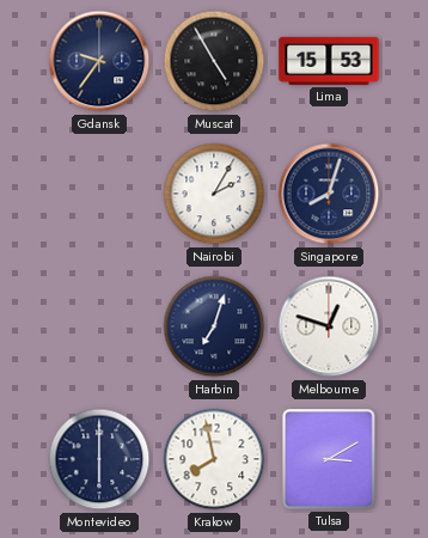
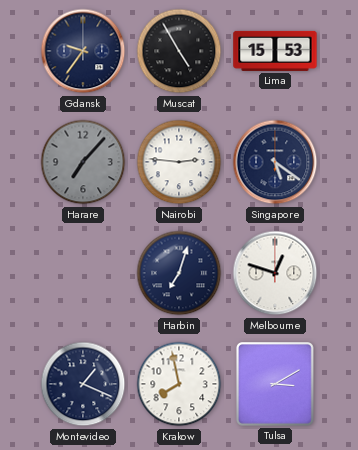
Harare: none -> 7:07 (83, 162)
Nairobi: 2:05 -> 2:46 (179, 162)
Singapore: 8:03 -> 5:21 (275, 162)
Montevideo: 6:00 -> 1:19 (83, 384)
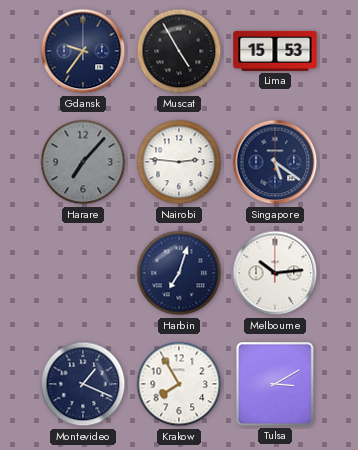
Melbourne: 12:48 -> 10:14 (275, 273)
Krakow: 7:58 -> 7:55 (179, 384)
